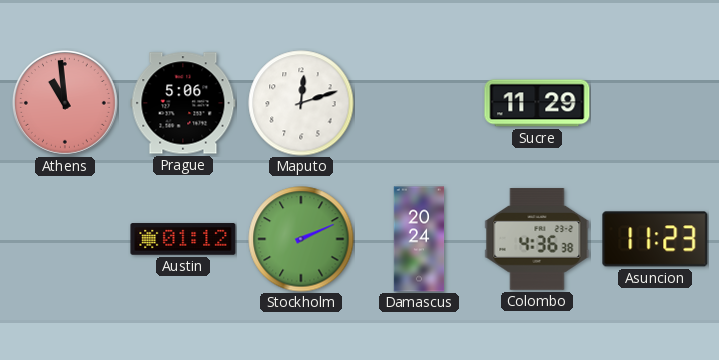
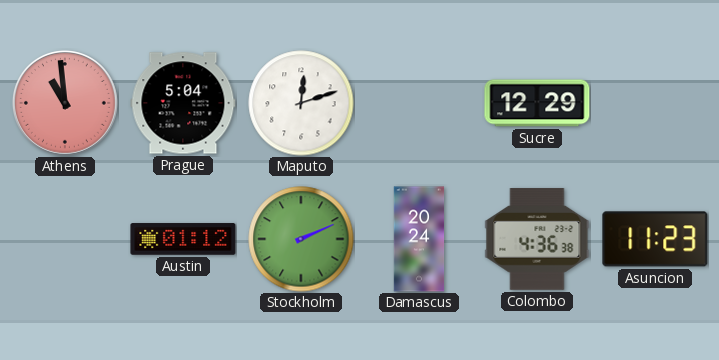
Prague: 5:06 -> 5:04 (183, 103)
Sucre: 11:29 -> 12:29 (537, 103)
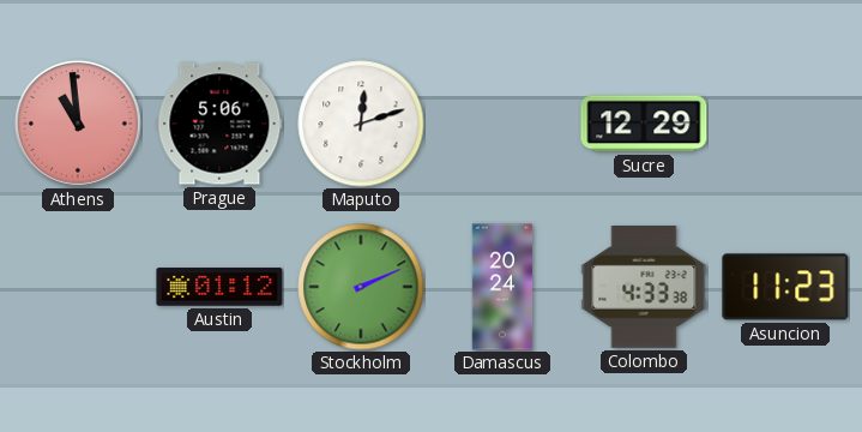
Prague: 5:04 -> 5:06 (219, 124)
Colombo: 4:36 -> 4:33 (644, 287)
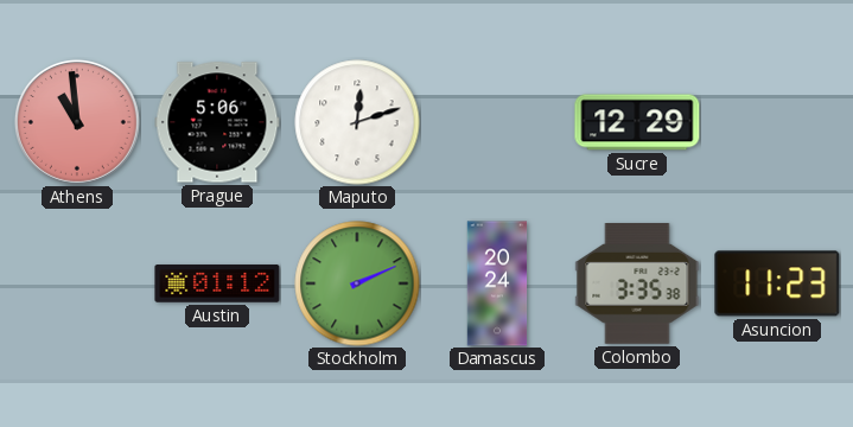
Colombo: 4:33 -> 3:35 (637, 283)
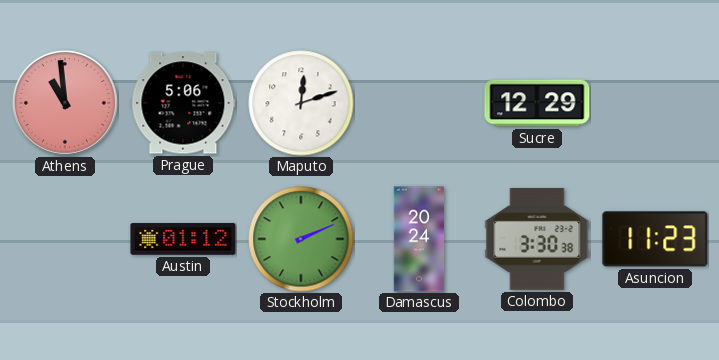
Colombo: 3:35 -> 3:30 (537, 239)
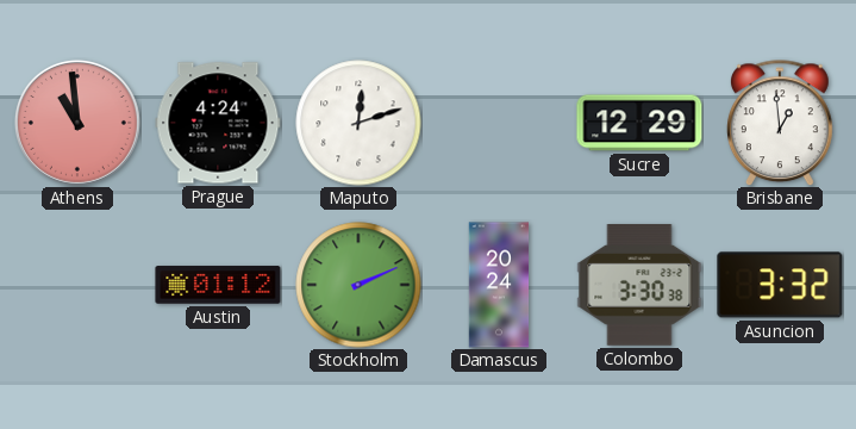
Prague: 5:06 -> 4:24 (218, 123)
Brisbane: none -> 12:59 (781, 123)
Asuncion: 11:23 -> 3:32 (780, 285)
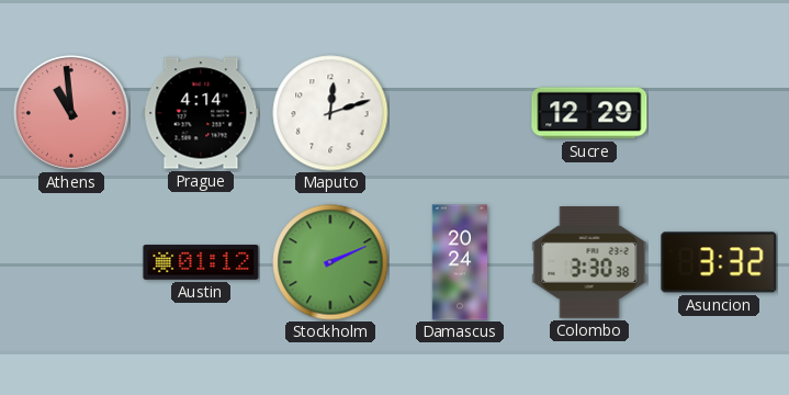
Prague: 4:24 -> 4:14 (201, 113)
Brisbane: 12:59 -> none (781, 123)
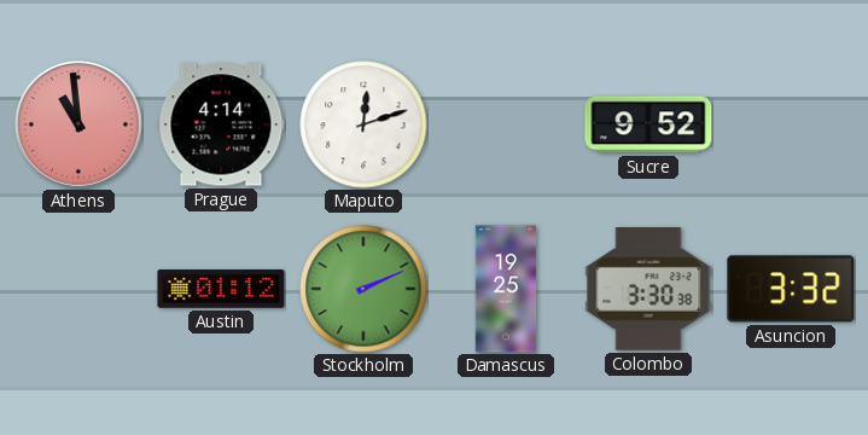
Sucre: 12:29 -> 9:52 (648, 124)
Damascus: 20:24 -> 19:25 (506, 289)
